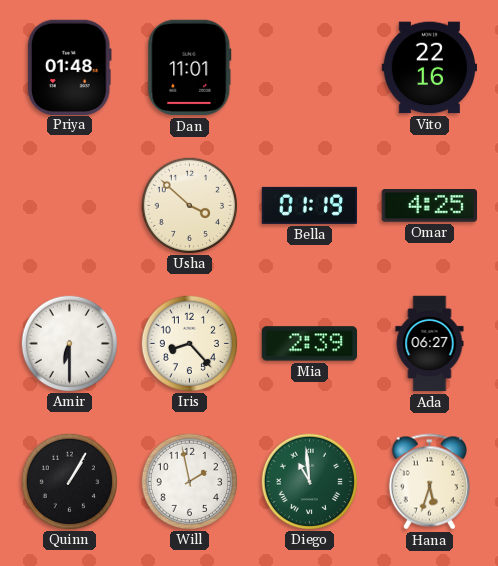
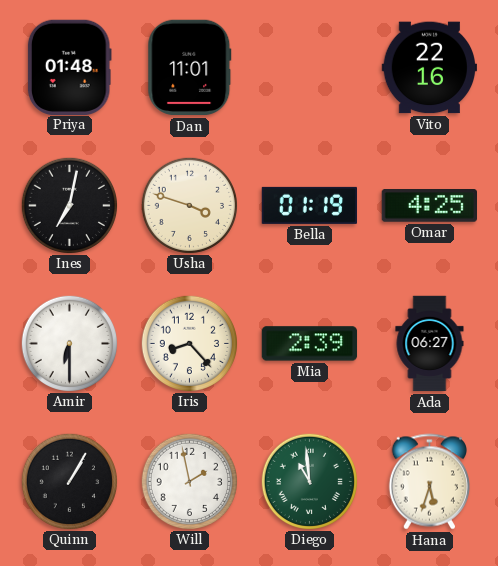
Ines: none -> 7:02 (69, 205)
Usha: 3:52 -> 3:48 (189, 205)
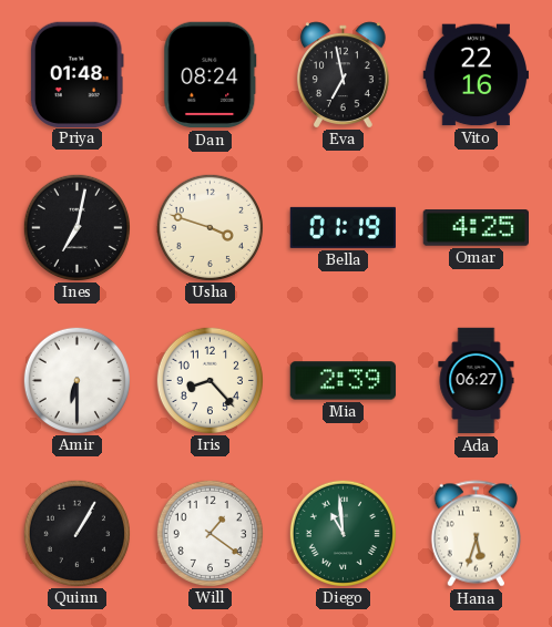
Dan: 11:01 -> 08:24 (211, 75)
Eva: none -> 6:58 (343, 74)
Will: 1:58 -> 1:21 (209, 533)
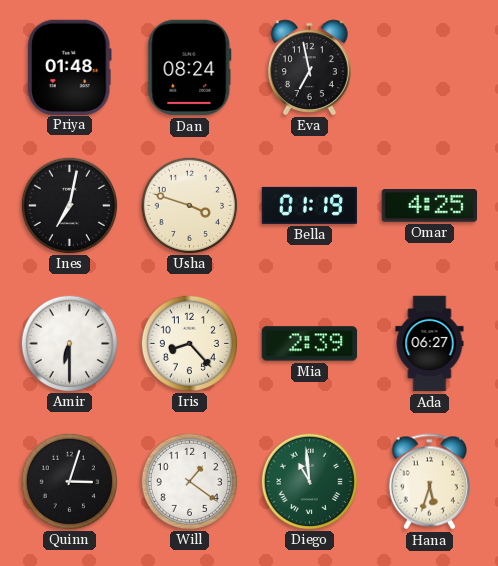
Vito: 22:16 -> none (476, 75)
Quinn: 1:05 -> 3:03 (69, 481)
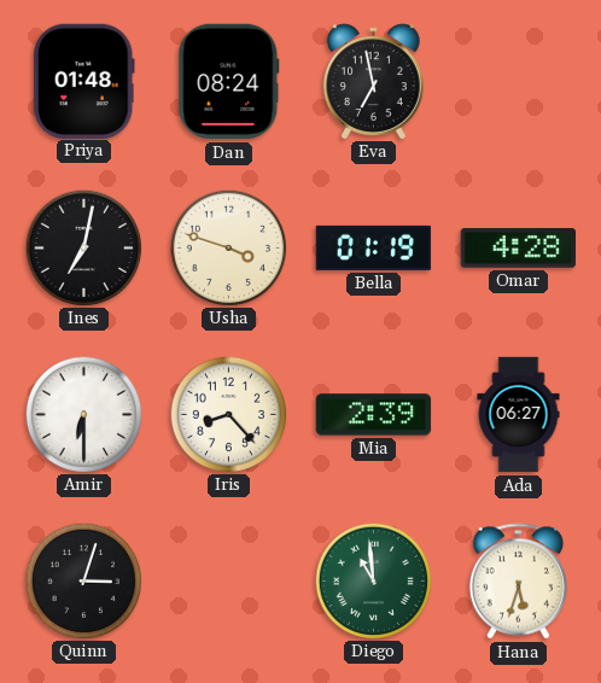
Omar: 4:25 -> 4:28 (518, 249)
Will: 1:21 -> none (189, 481)
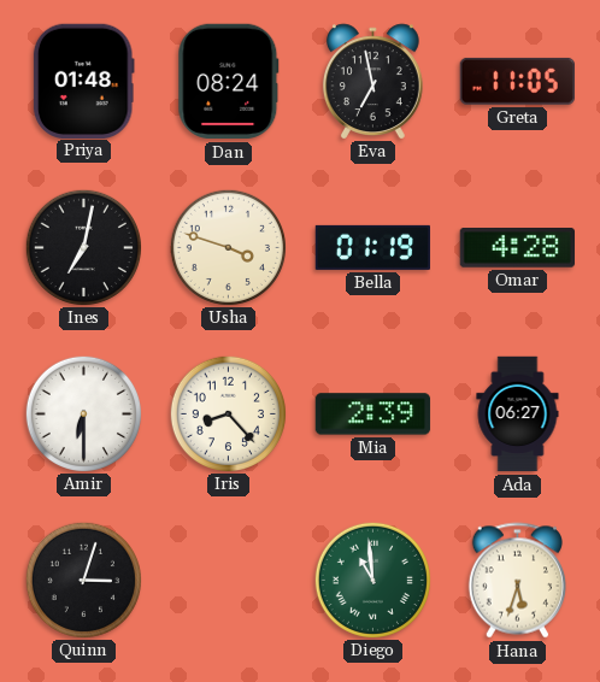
Greta: none -> 11:05 (517, 81)
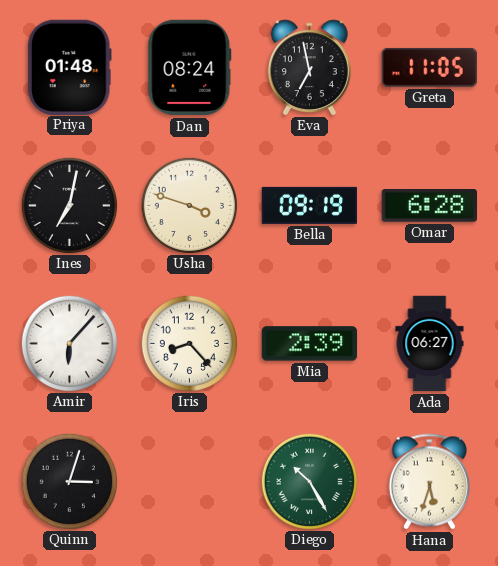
Bella: 01:19 -> 09:19 (310, 205)
Omar: 4:28 -> 6:28 (429, 206)
Amir: 6:30 -> 6:07 (69, 343)
Diego: 10:59 -> 10:25 (309, 481)
